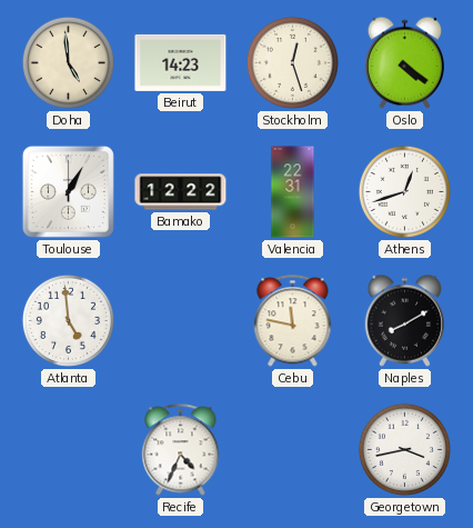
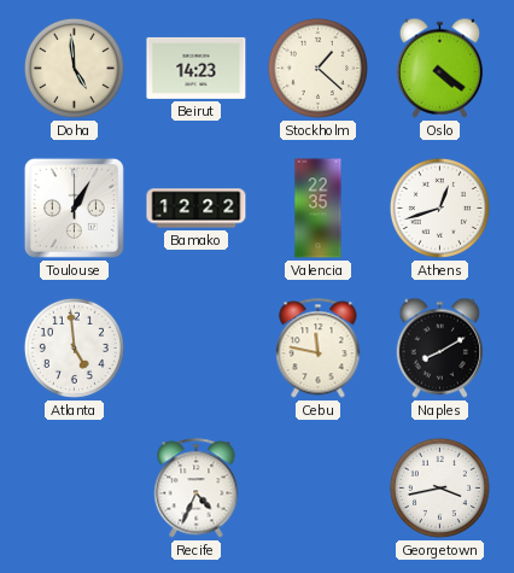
Stockholm: 12:27 -> 1:22 (317, 68)
Valencia: 22:31 -> 22:35 (319, 209)
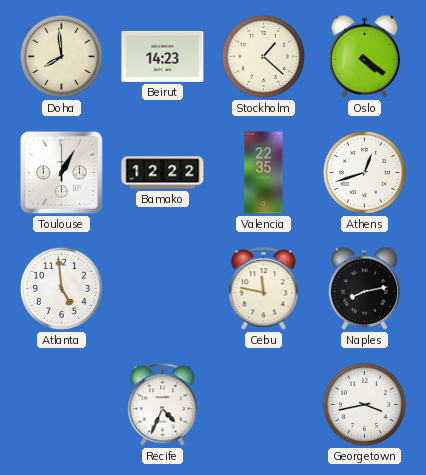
Doha: 4:59 -> 7:59 (61, 56)
Naples: 8:10 -> 8:13 (364, 288)
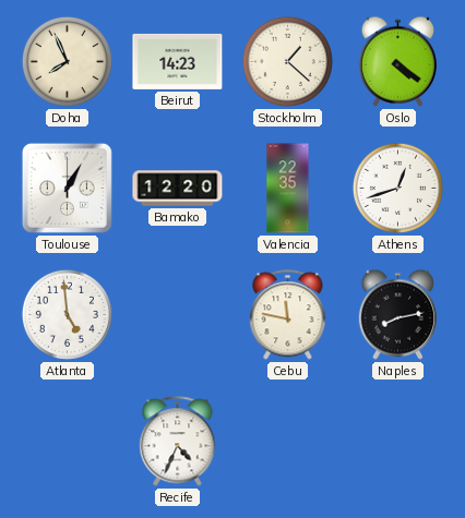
Doha: 7:59 -> 7:56 (67, 61)
Bamako: 12:22 -> 12:20 (178, 189)
Georgetown: 3:43 -> none (364, 404)
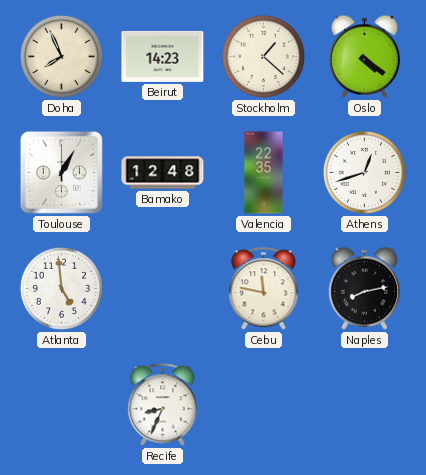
Bamako: 12:20 -> 12:48 (163, 173)
Recife: 4:34 -> 8:34 (163, 405)
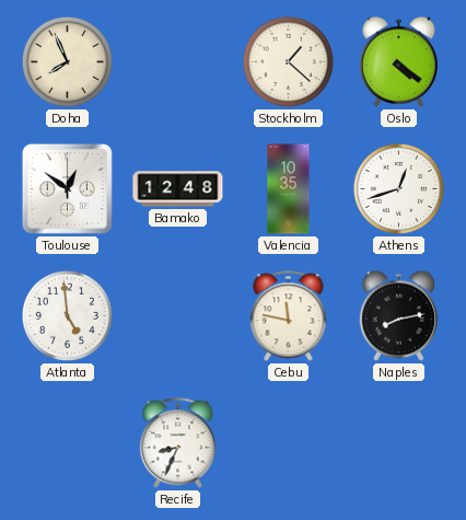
Beirut: 14:23 -> none (163, 56)
Toulouse: 1:05 -> 12:51 (67, 188)
Valencia: 22:35 -> 10:35 (289, 189)
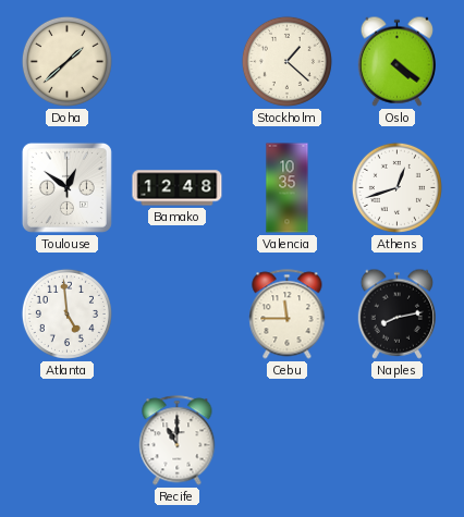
Doha: 7:56 -> 1:38 (66, 61)
Cebu: 11:47 -> 11:45 (288, 315)
Recife: 8:34 -> 11:00 (178, 441)
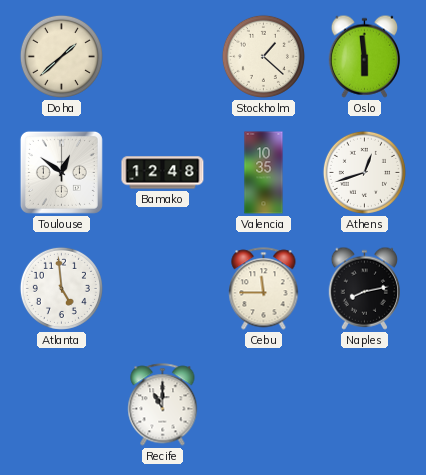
Oslo: 4:21 -> 5:59 (364, 56)
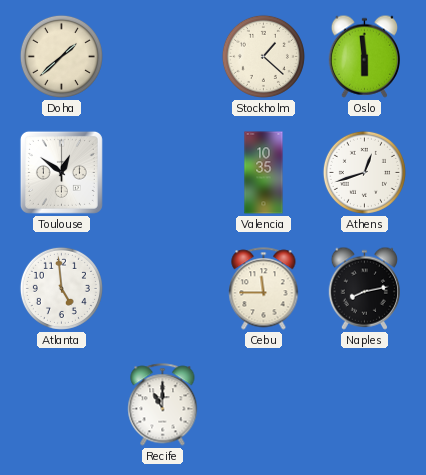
Bamako: 12:48 -> none (163, 173)
